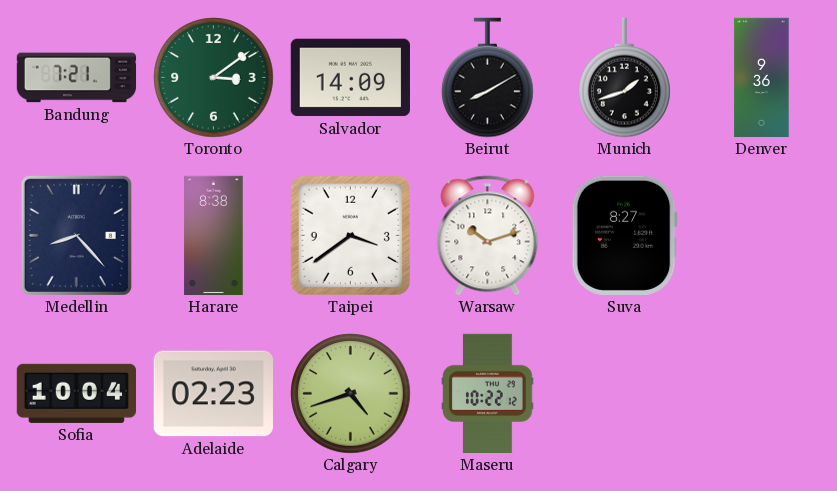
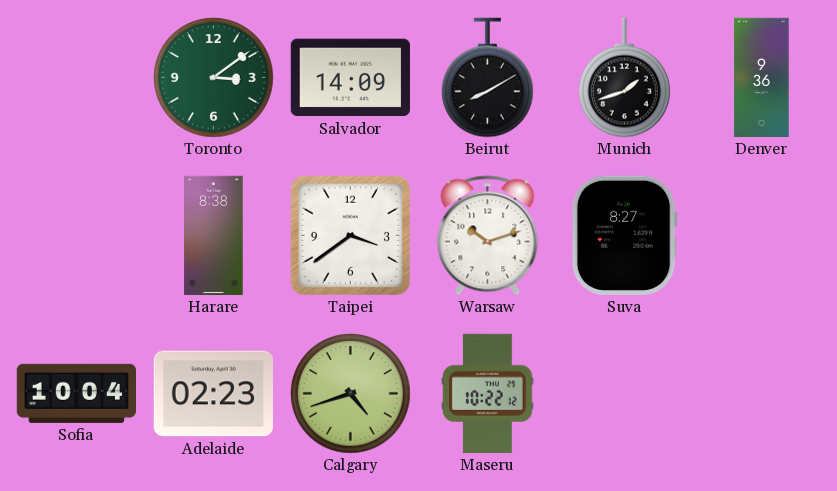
Bandung: 7:21 -> none (77, 78)
Medellin: 8:23 -> none (76, 235)
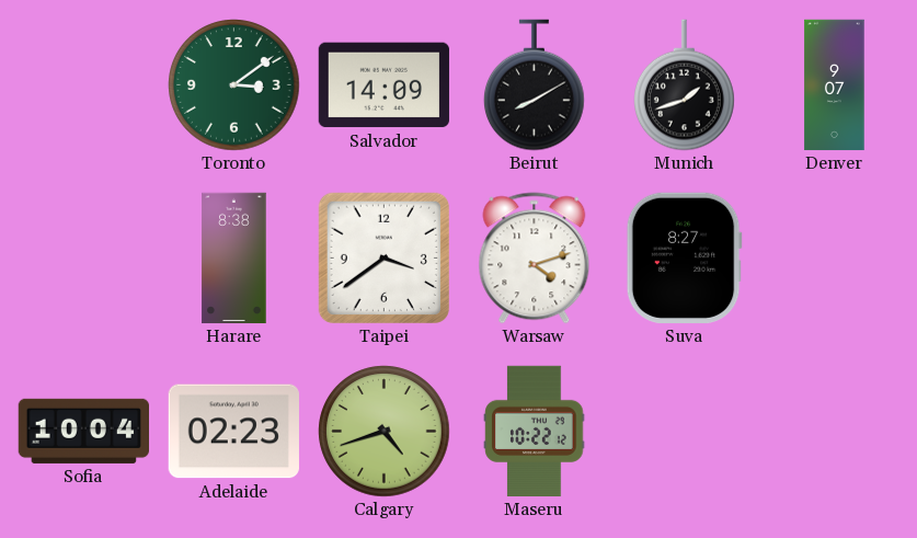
Denver: 9:36 -> 9:07 (835, 85)
Warsaw: 10:12 -> 4:12 (535, 259)
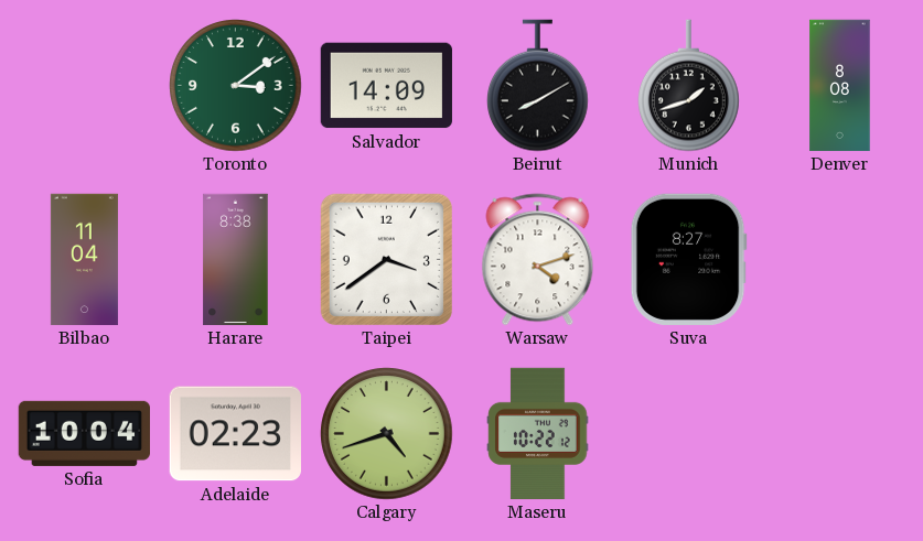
Denver: 9:07 -> 8:08 (840, 86)
Bilbao: none -> 11:04 (84, 260)
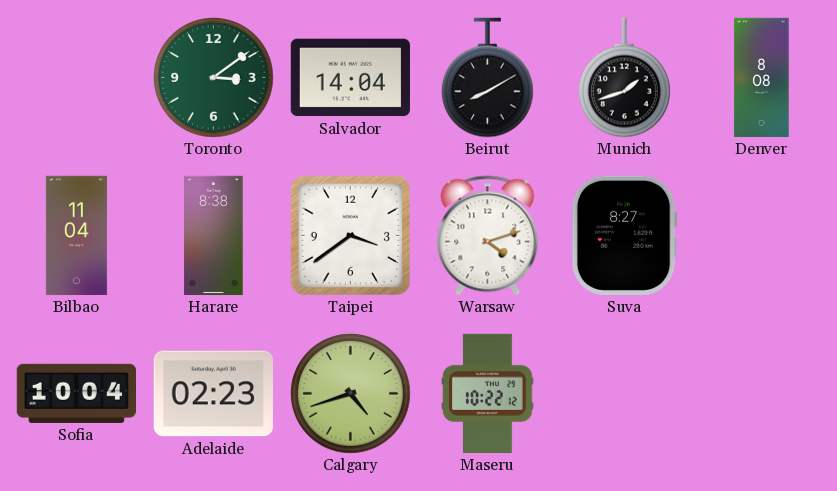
Salvador: 14:09 -> 14:04 (350, 78)
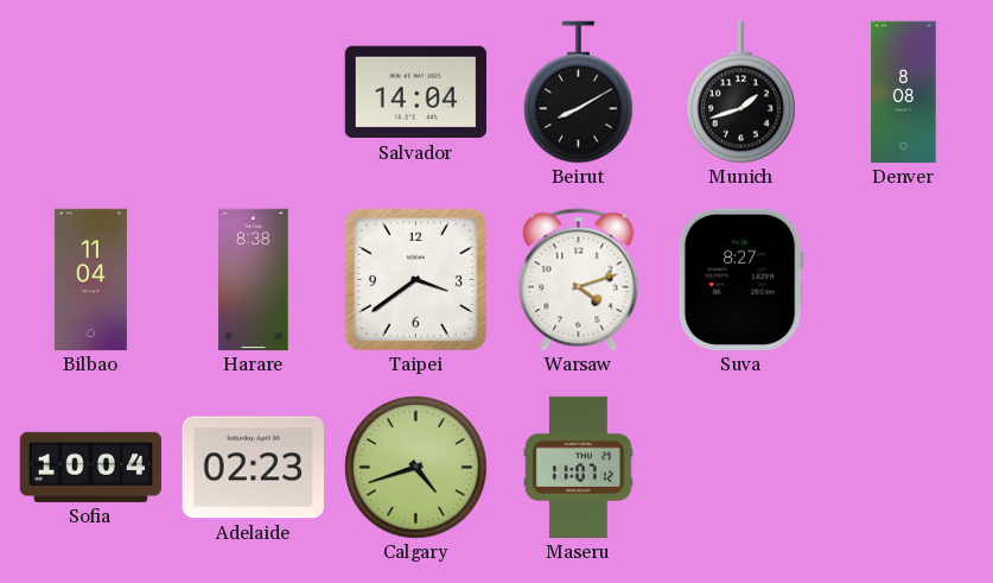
Toronto: 3:09 -> none (214, 78)
Maseru: 10:22 -> 11:07 (579, 468)
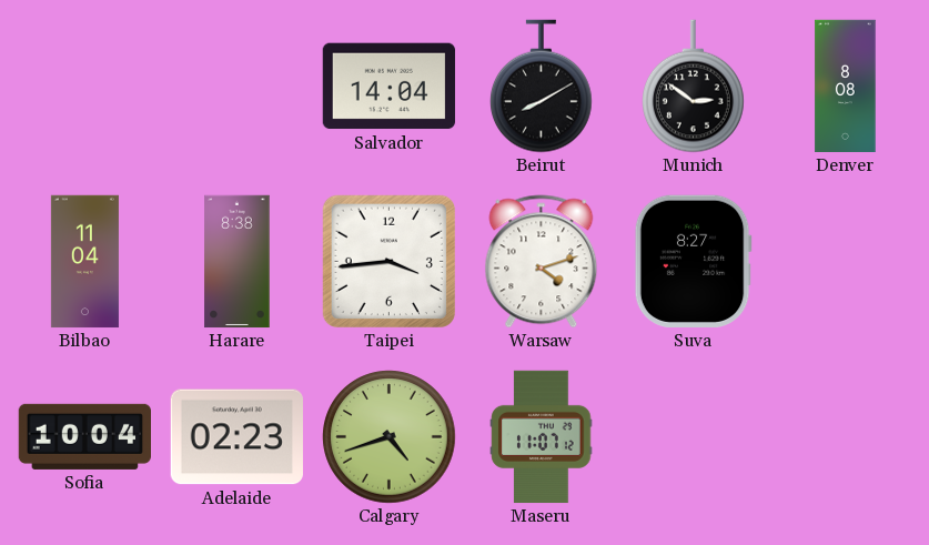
Munich: 1:42 -> 2:51 (694, 87)
Taipei: 3:39 -> 3:44 (388, 261)
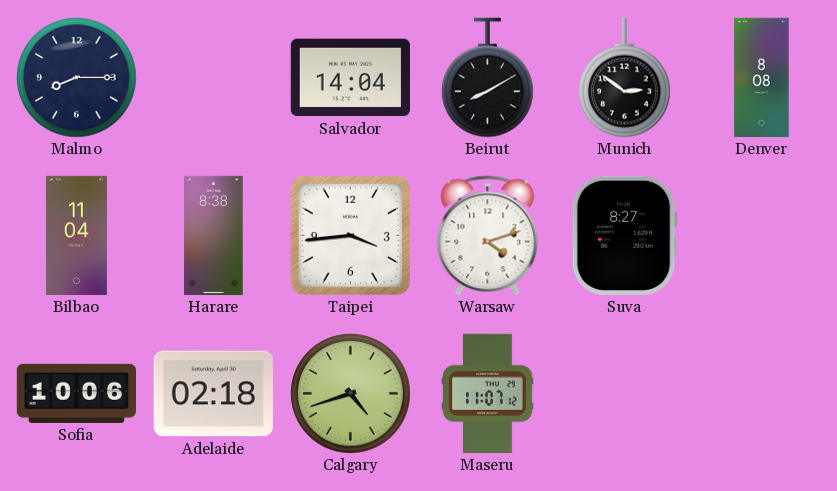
Malmo: none -> 8:15 (77, 78)
Sofia: 10:04 -> 10:06 (76, 393)
Adelaide: 02:23 -> 02:18 (213, 394)
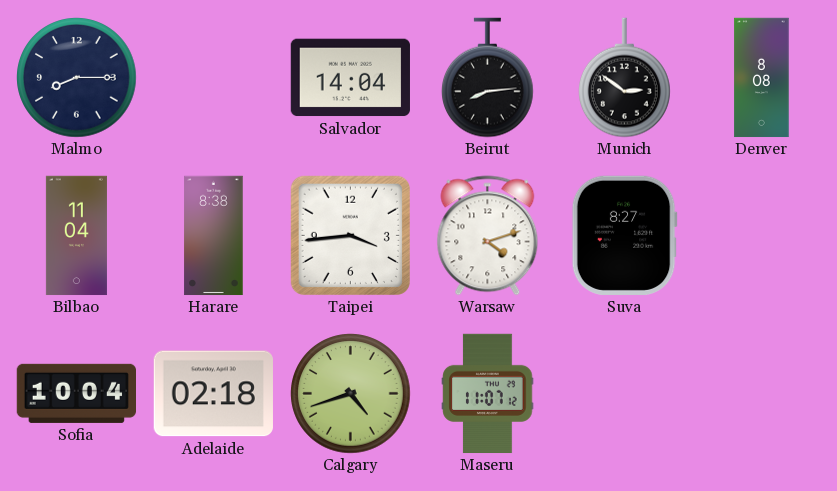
Beirut: 8:10 -> 8:14 (488, 78)
Sofia: 10:06 -> 10:04 (76, 393)
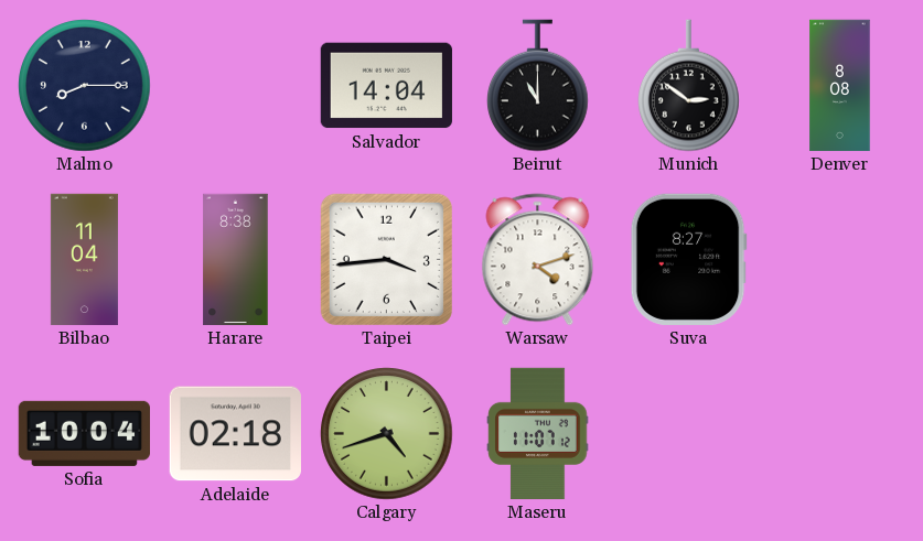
Beirut: 8:14 -> 11:00 (538, 86)
